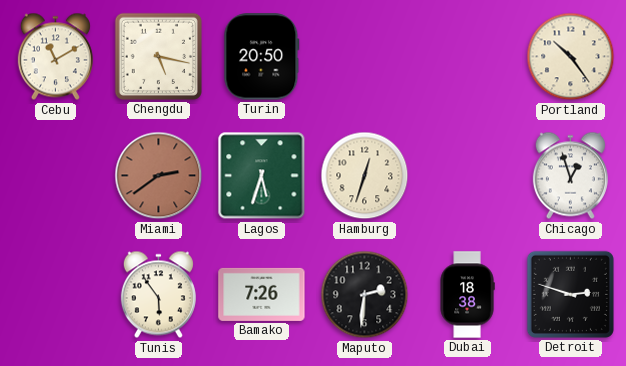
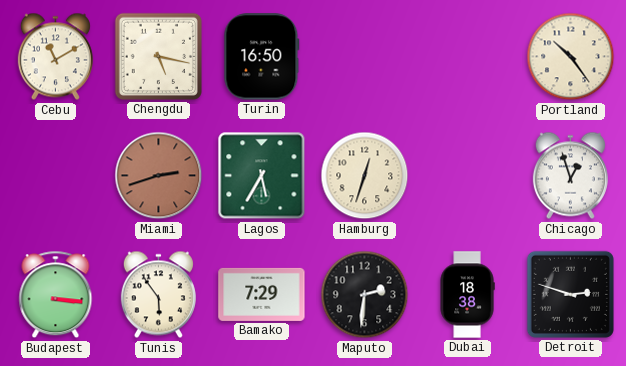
Turin: 20:50 -> 16:50 (262, 57)
Miami: 2:39 -> 2:42 (159, 176)
Lagos: 5:33 -> 5:35 (262, 176)
Budapest: none -> 3:16 (56, 295)
Bamako: 7:26 -> 7:29 (262, 294)
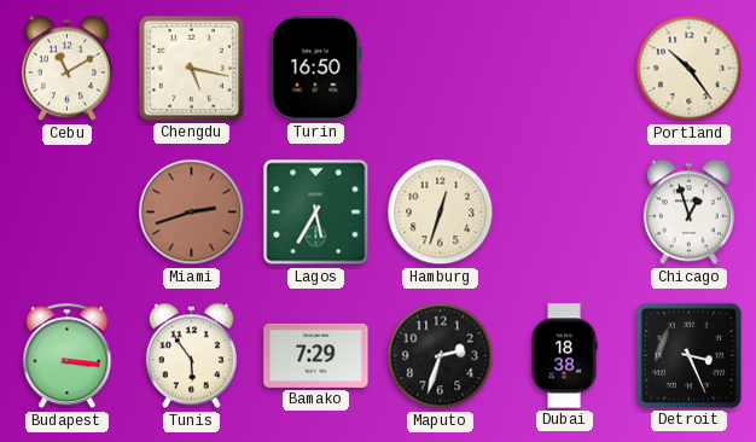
Maputo: 2:31 -> 2:33 (441, 356)
Detroit: 2:48 -> 3:26 (688, 355)
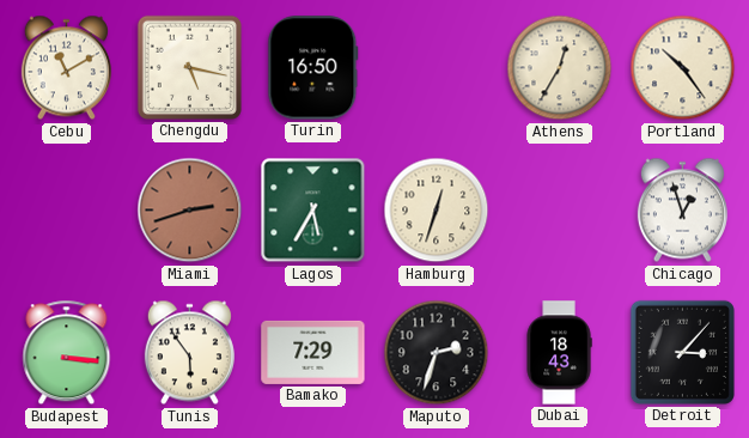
Athens: none -> 12:35 (560, 68)
Dubai: 18:38 -> 18:43 (559, 353)
Detroit: 3:26 -> 3:07 (682, 352)
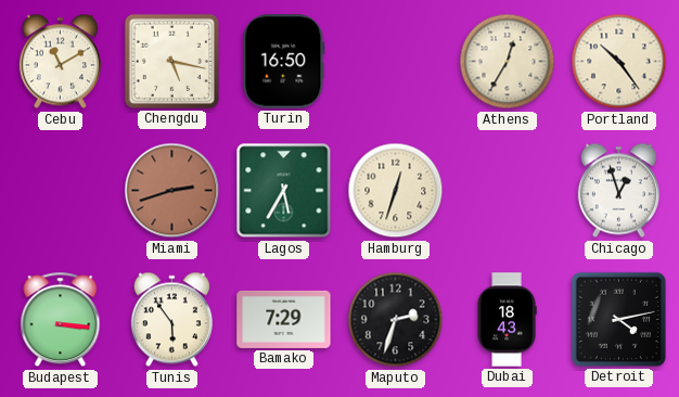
Detroit: 3:07 -> 4:13 (618, 319)
